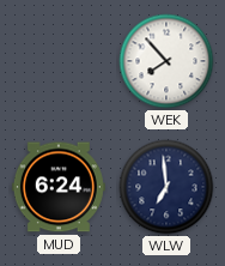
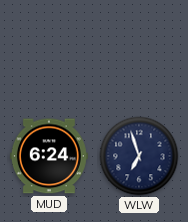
WEK: 7:53 -> none (166, 61)
WLW: 6:59 -> 6:57 (139, 156)
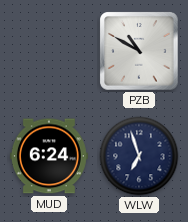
PZB: none -> 10:50 (139, 51)
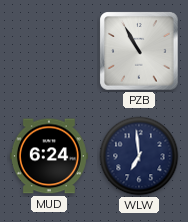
PZB: 10:50 -> 10:55 (139, 51)
WLW: 6:57 -> 6:59 (139, 156)
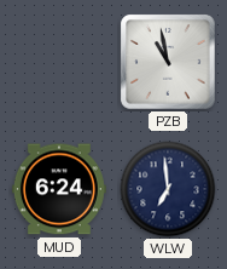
PZB: 10:55 -> 10:58 (168, 62)
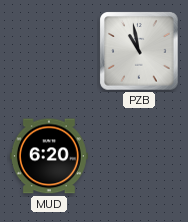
MUD: 6:24 -> 6:20 (49, 156)
WLW: 6:59 -> none (168, 189)
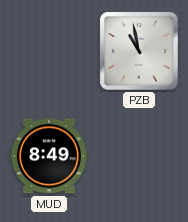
MUD: 6:20 -> 8:49 (49, 156)
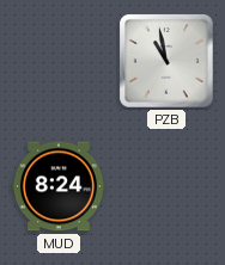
MUD: 8:49 -> 8:24 (59, 186)
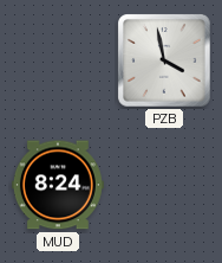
PZB: 10:58 -> 3:58 (164, 60)
